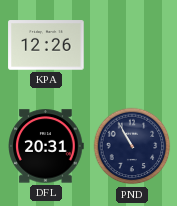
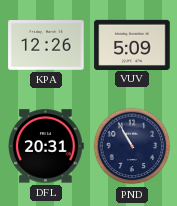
VUV: none -> 5:09 (132, 44)
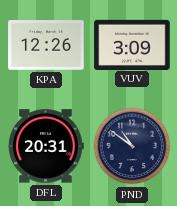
VUV: 5:09 -> 3:09 (132, 44)
PND: 10:55 -> 10:51 (132, 146)
